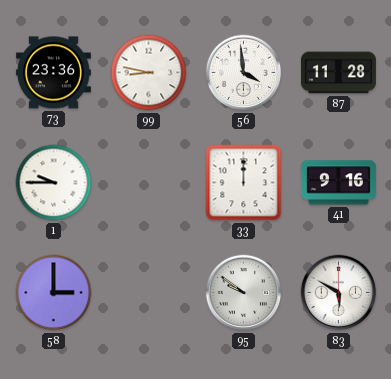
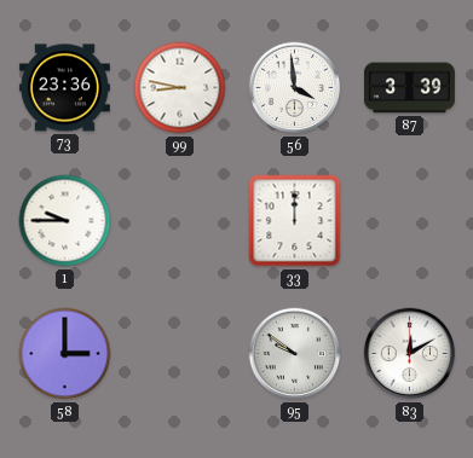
87: 11:28 -> 3:39 (409, 88)
41: 9:16 -> none (338, 183)
83: 5:50 -> 12:10 (410, 354)
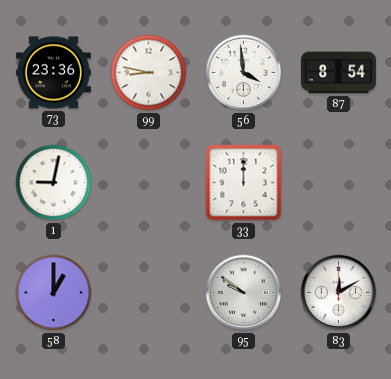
87: 3:39 -> 8:54 (338, 73)
1: 9:45 -> 9:02 (54, 183)
58: 3:00 -> 1:00 (54, 293)
